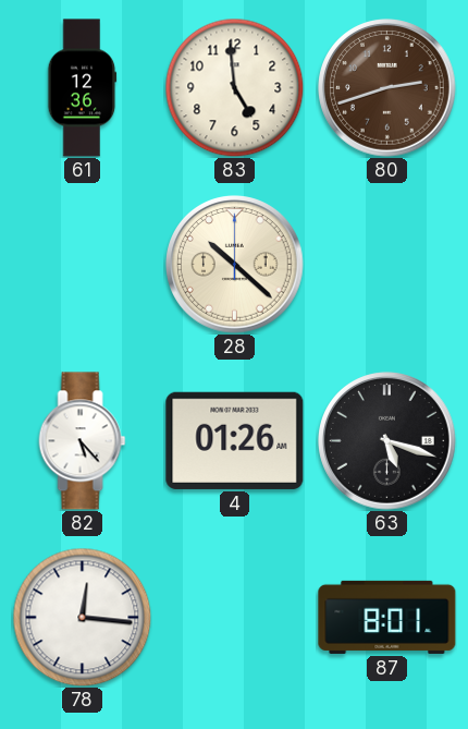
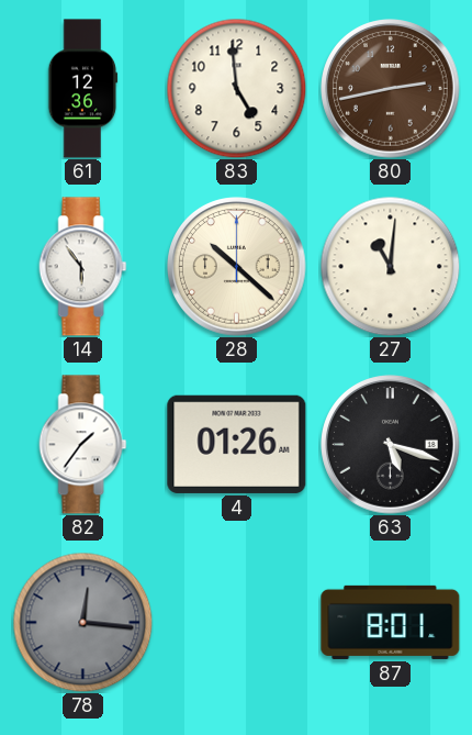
80: 2:42 -> 2:43 (391, 89)
14: none -> 5:54 (83, 267)
27: none -> 11:01 (390, 266)
82: 5:23 -> 1:36 (83, 445)
78 dial: white -> grey (82, 622)
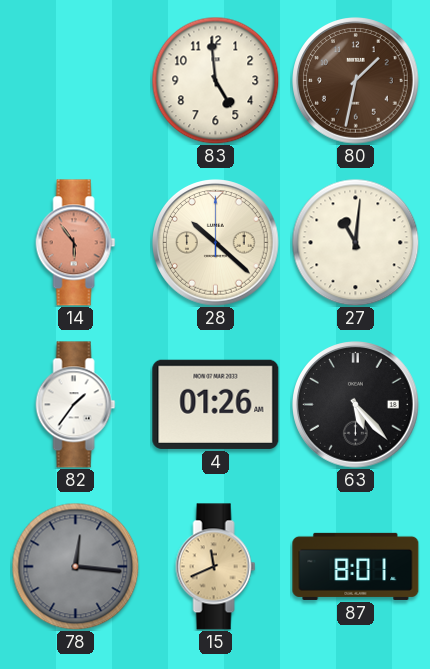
61: 12:36 -> none (83, 89)
80: 2:43 -> 1:32 (356, 81)
14 dial: white -> salmon (76, 243)
63: 5:18 -> 5:23 (356, 405)
15: none -> 11:41 (216, 567)
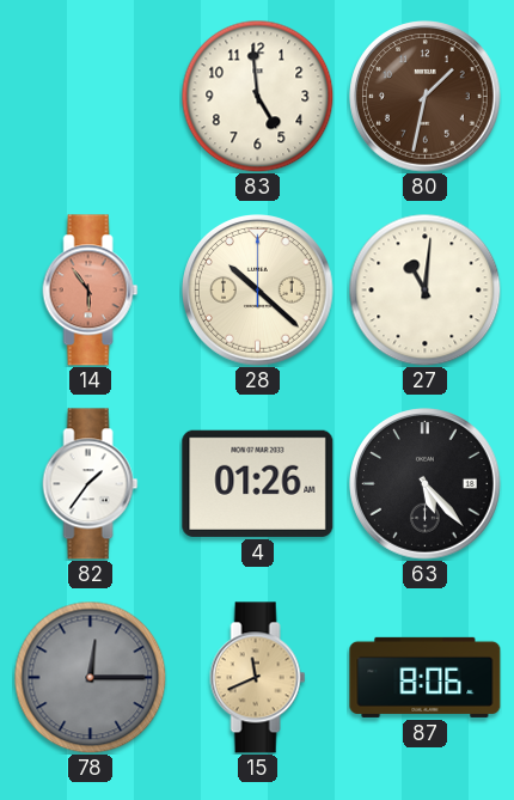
78: 12:16 -> 12:15 (90, 677)
87: 8:01 -> 8:06 (426, 677)
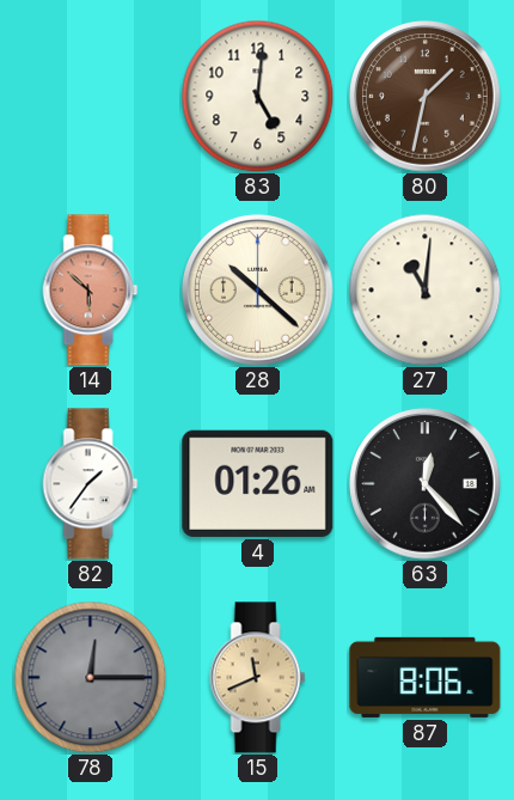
83: 4:59 -> 5:01 (257, 96)
14: 5:54 -> 5:52 (91, 291)
63: 5:23 -> 12:23 (426, 484)
